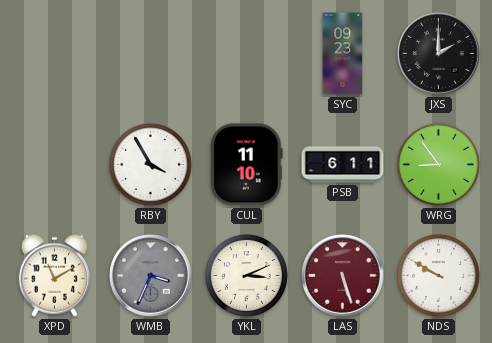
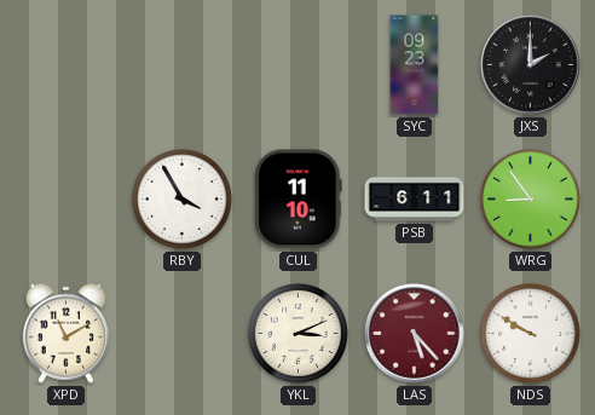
WMB: 3:34 -> none (151, 276)
LAS: 5:27 -> 5:23 (415, 334)
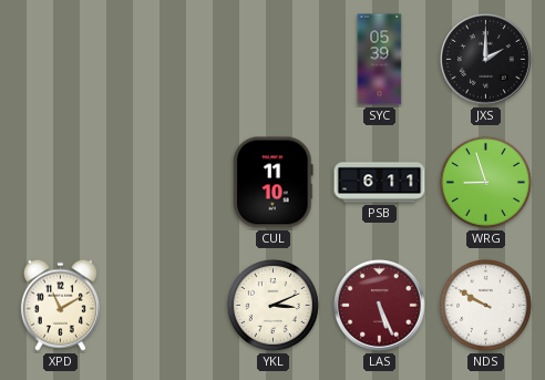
SYC: 09:23 -> 05:39 (380, 60)
RBY: 3:55 -> none (181, 198)
WRG: 8:54 -> 8:57 (485, 182)
LAS: 5:23 -> 5:26 (380, 306)
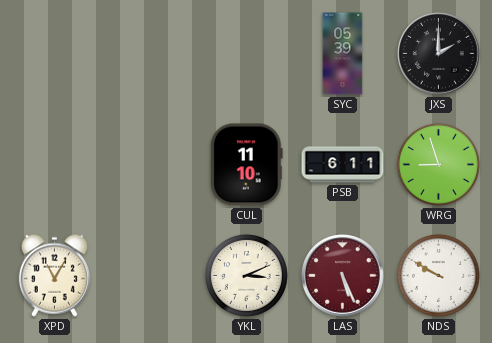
XPD: 11:10 -> 11:05 (54, 275)
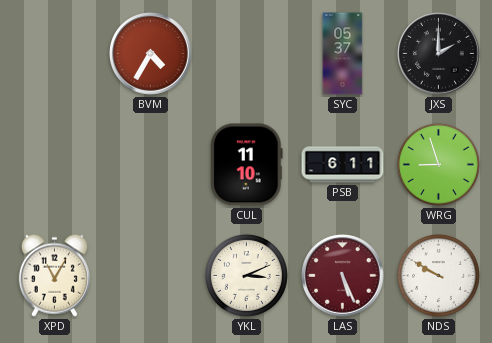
BVM: none -> 4:35 (151, 54)
SYC: 05:39 -> 05:37 (343, 54)
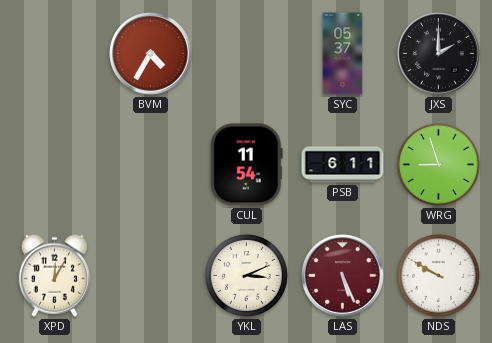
CUL: 11:10 -> 11:54 (247, 165)
XPD: 11:05 -> 12:05 (54, 275)
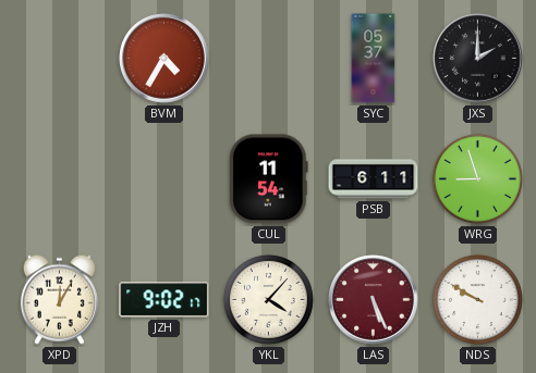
JZH: none -> 9:02 (165, 300)
YKL: 3:11 -> 4:07 (268, 299)
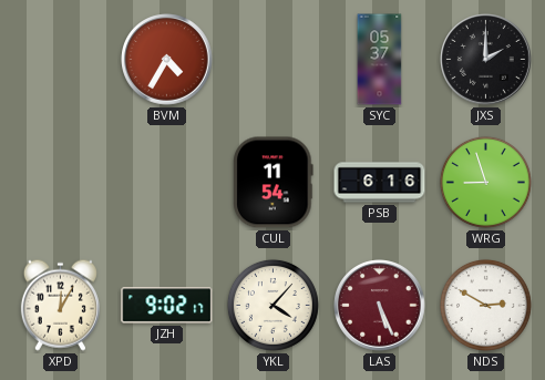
PSB: 6:11 -> 6:16 (380, 183)
NDS: 9:50 -> 2:50 (485, 305)
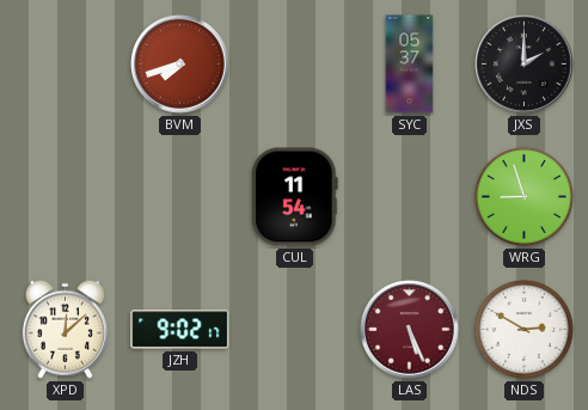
BVM: 4:35 -> 7:42 (180, 65)
PSB: 6:16 -> none (380, 183)
XPD: 12:05 -> 12:08 (65, 329)
YKL: 4:07 -> none (272, 305)
